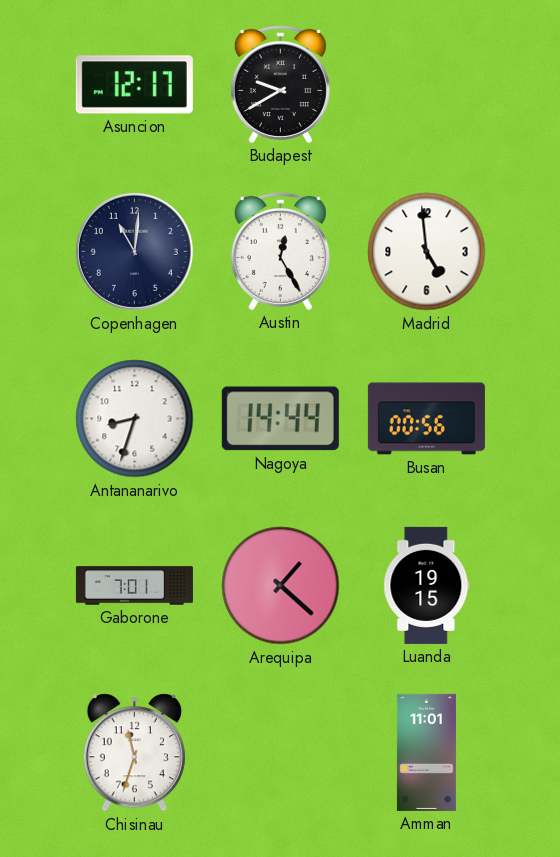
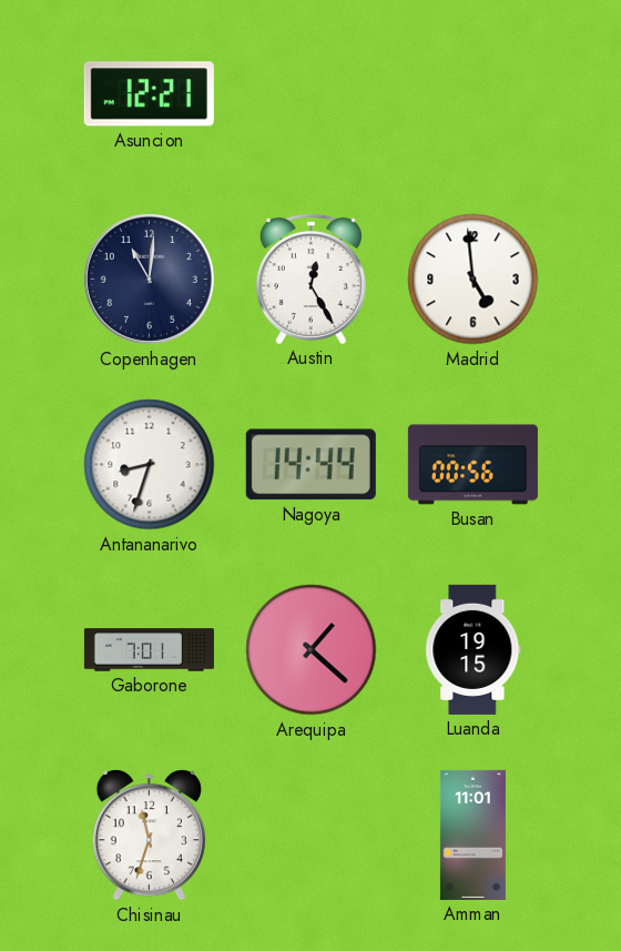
Asuncion: 12:17 -> 12:21 (149, 94)
Budapest: 9:40 -> none (280, 84)
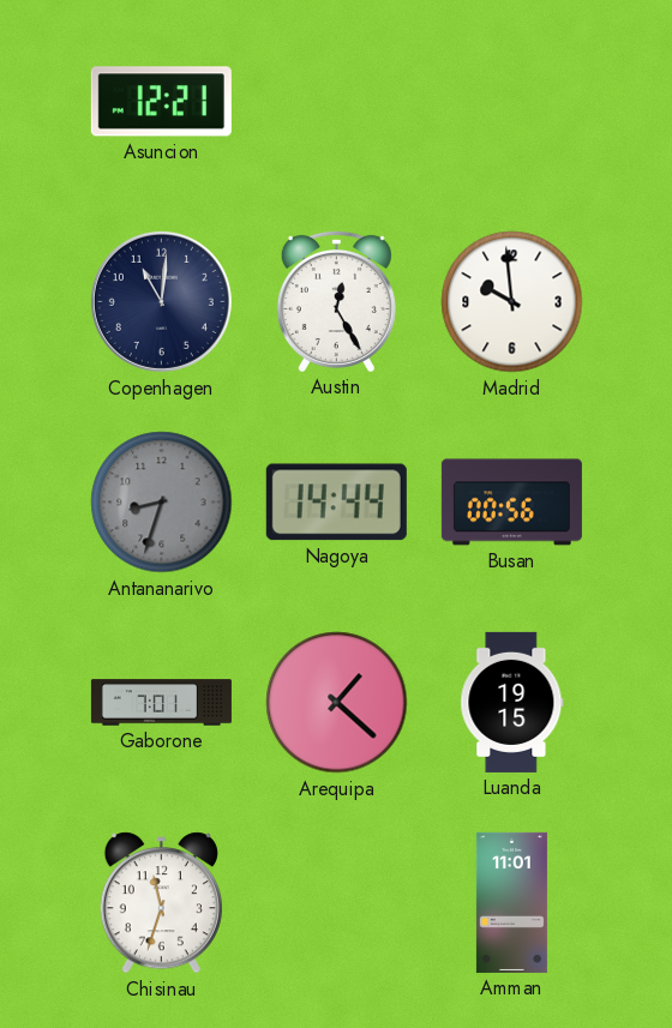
Madrid: 4:59 -> 9:59 (512, 302)
Antananarivo dial: white -> grey (162, 503)
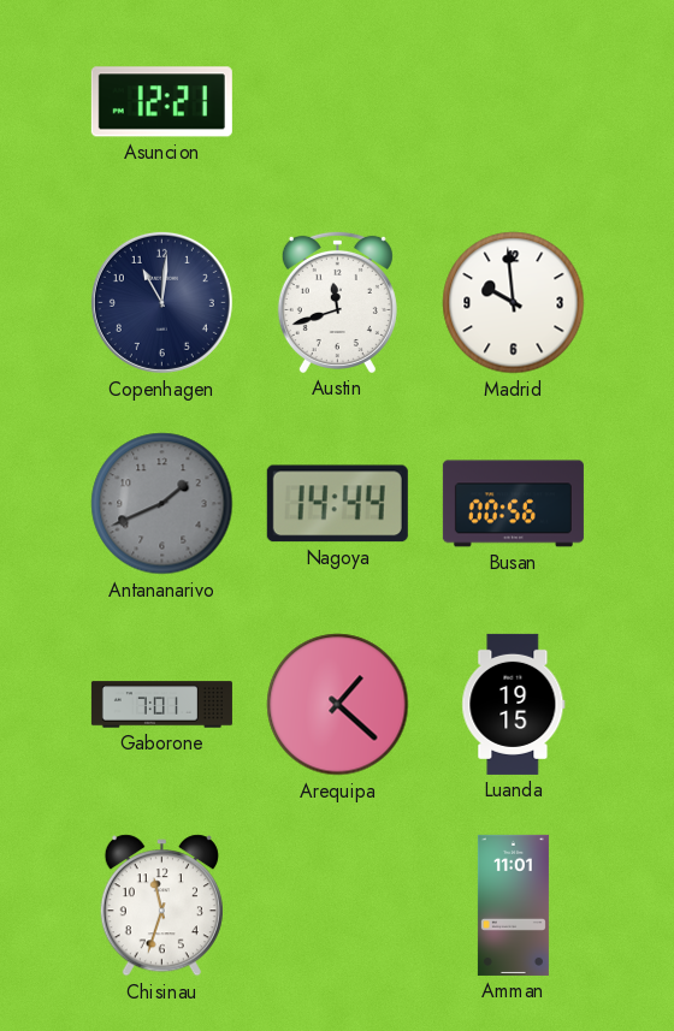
Austin: 12:25 -> 11:42 (337, 302)
Antananarivo: 8:33 -> 1:41 (162, 504)
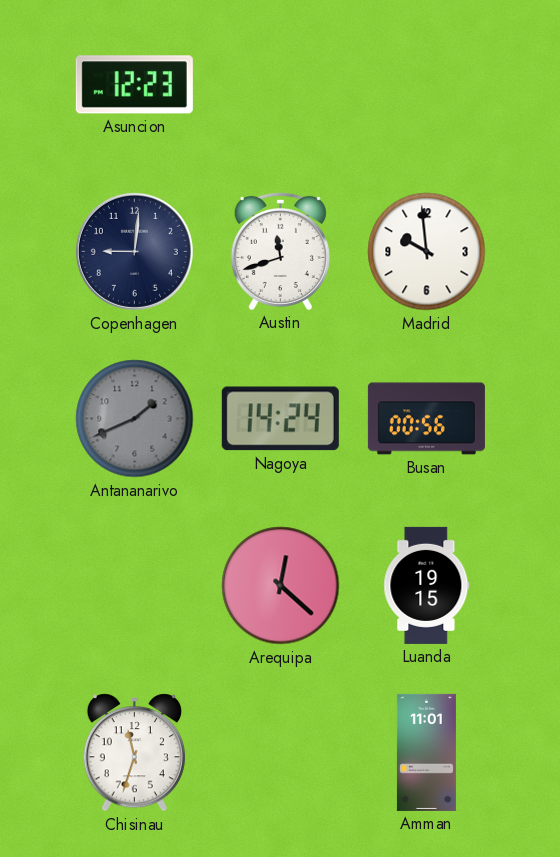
Asuncion: 12:21 -> 12:23 (134, 85)
Copenhagen: 11:01 -> 9:01 (134, 251)
Nagoya: 14:44 -> 14:24 (280, 419)
Gaborone: 7:01 -> none (161, 705)
Arequipa: 1:22 -> 12:22 (281, 586)
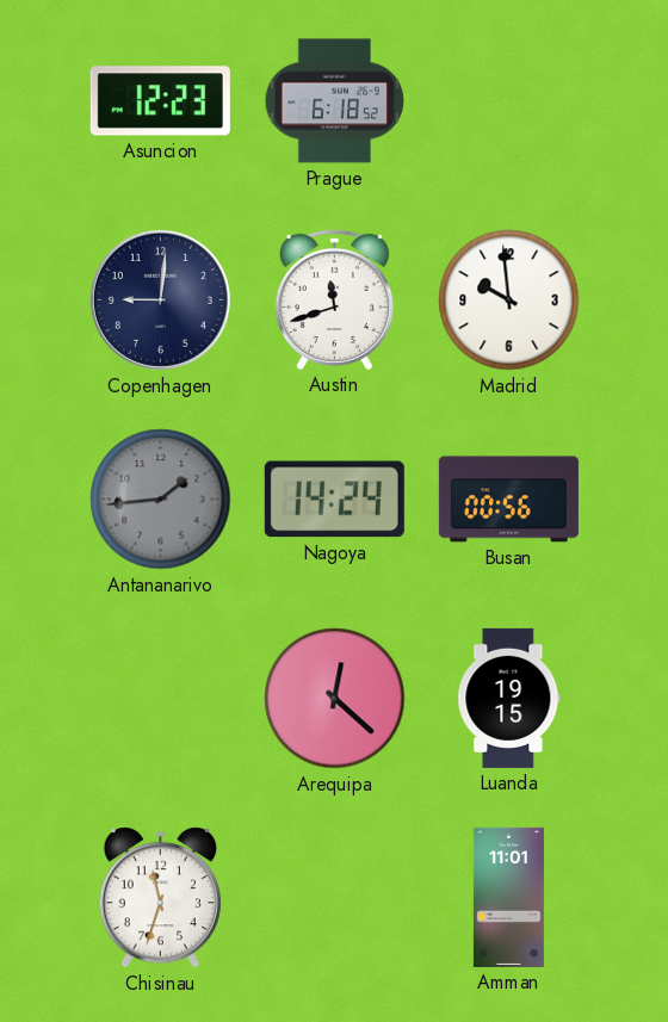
Prague: none -> 6:18 (335, 101)
Antananarivo: 1:41 -> 1:44 (161, 500)
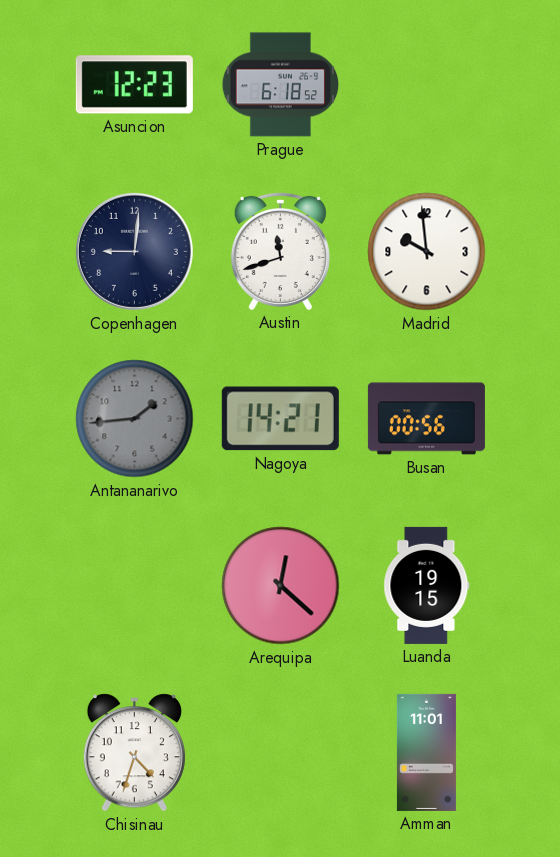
Nagoya: 14:24 -> 14:21 (280, 419)
Chisinau: 11:33 -> 4:33 (134, 753)
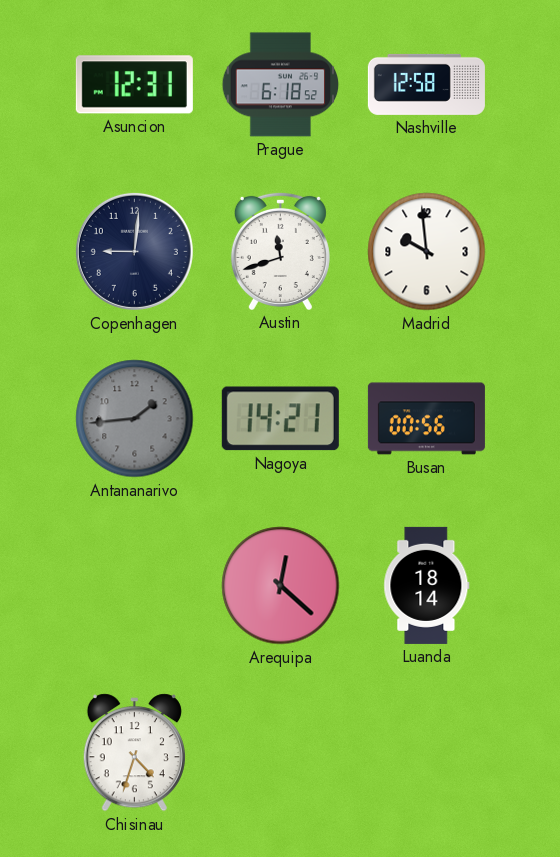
Asuncion: 12:23 -> 12:31 (134, 85)
Nashville: none -> 12:58 (426, 84)
Luanda: 19:15 -> 18:14 (427, 585)
Amman: 11:01 -> none (426, 752)
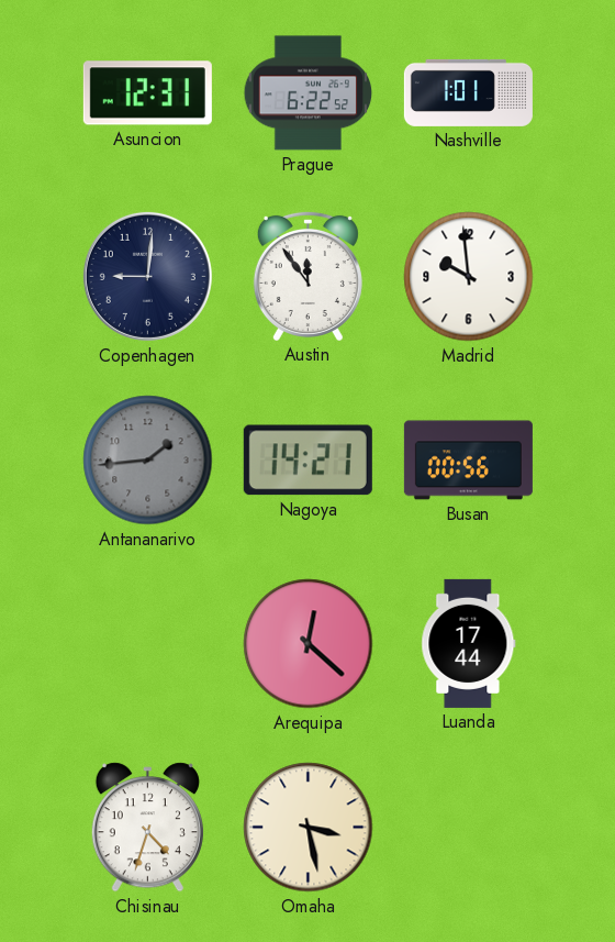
Prague: 6:18 -> 6:22 (309, 93)
Nashville: 12:58 -> 1:01 (468, 92)
Austin: 11:42 -> 11:54 (307, 276)
Luanda: 18:14 -> 17:44 (469, 643)
Omaha: none -> 3:28 (309, 828)
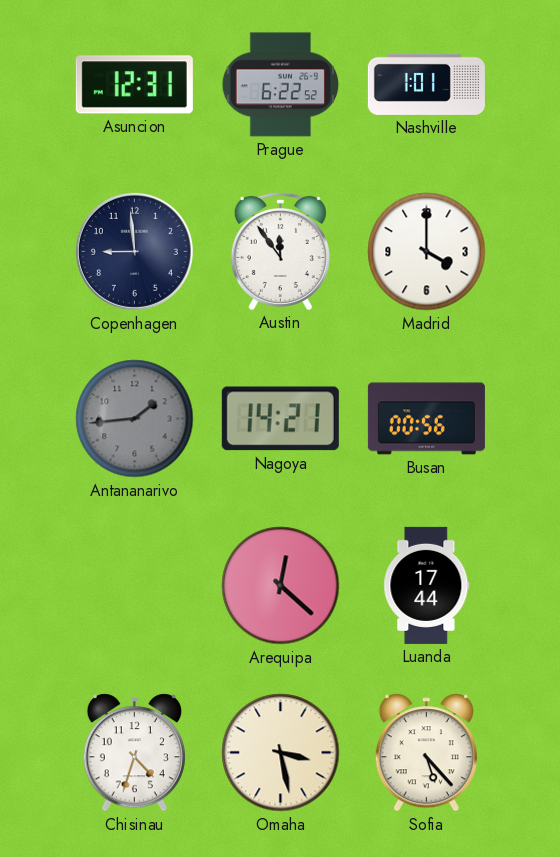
Copenhagen: 9:01 -> 8:59 (134, 251)
Madrid: 9:59 -> 4:00 (427, 252)
Sofia: none -> 5:23 (426, 753)
